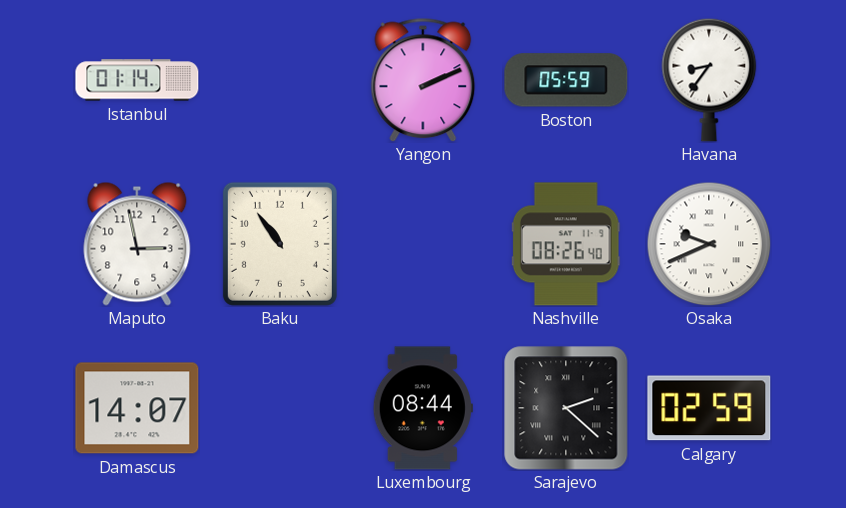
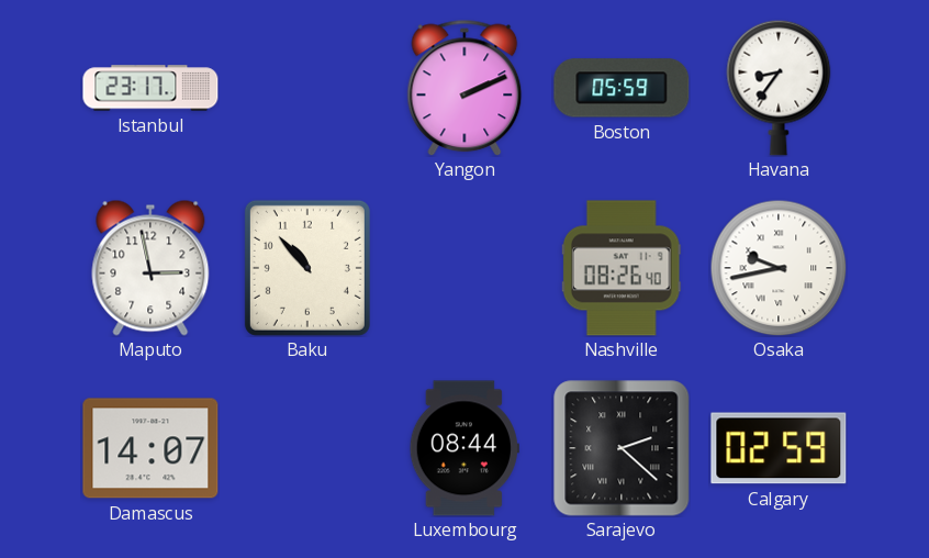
Istanbul: 01:14 -> 23:17 (150, 88)
Baku: 10:54 -> 10:53 (307, 268)
Osaka: 9:41 -> 9:43 (779, 268)
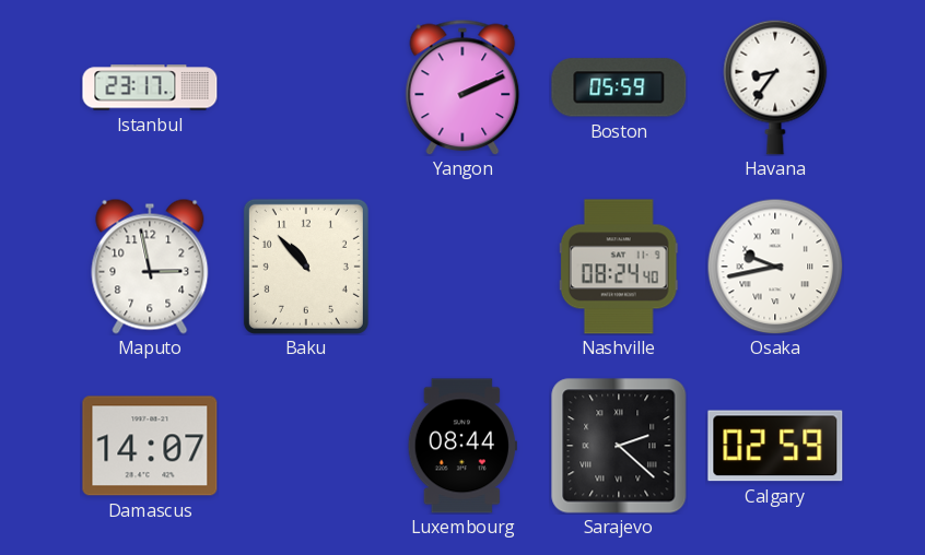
Nashville: 08:26 -> 08:24 (619, 267)
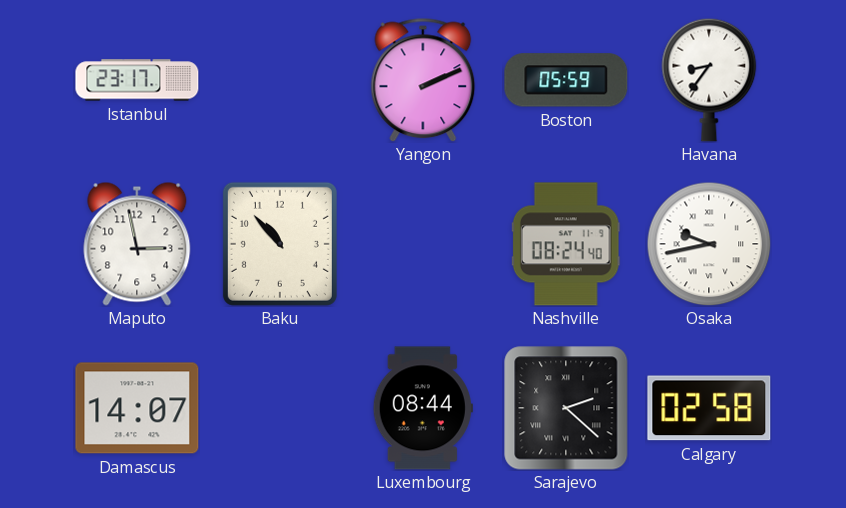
Calgary: 02:59 -> 02:58 (709, 408)
